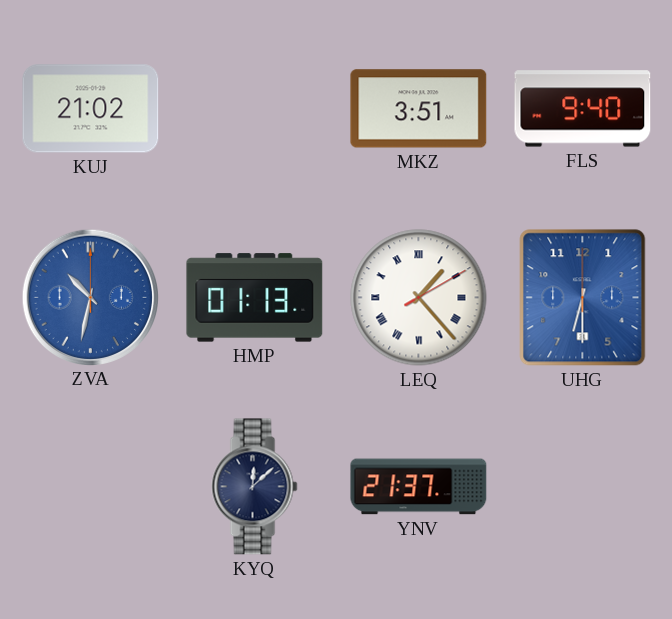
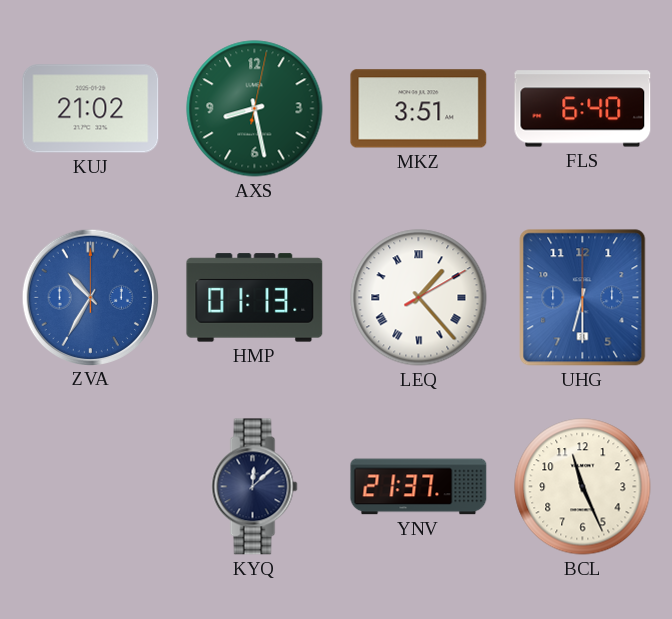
AXS: none -> 8:28 (255, 109)
FLS: 9:40 -> 6:40 (583, 109)
ZVA: 10:32 -> 10:35 (90, 297)
BCL: none -> 11:26 (583, 487)
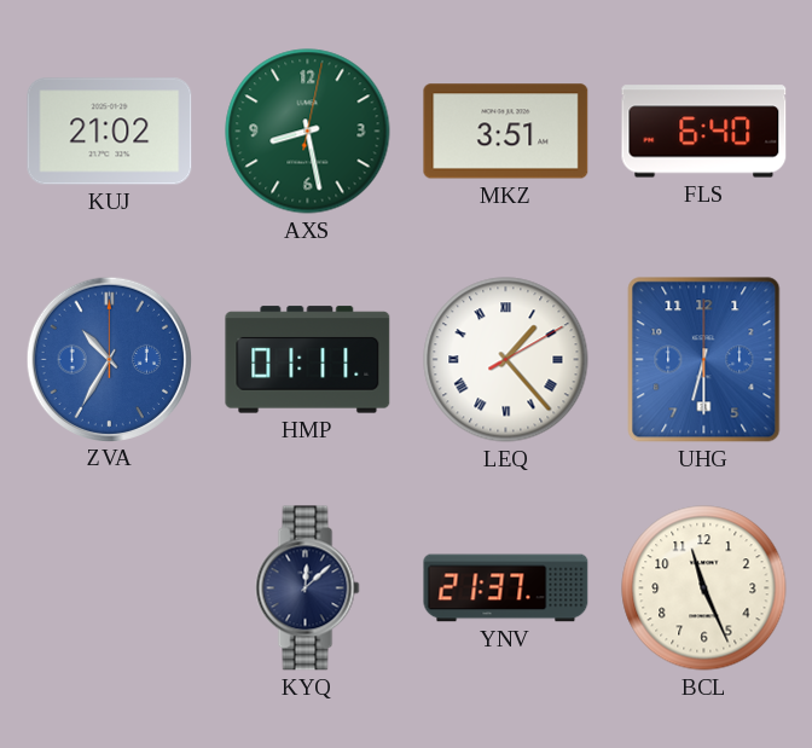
HMP: 01:13 -> 01:11 (308, 360)
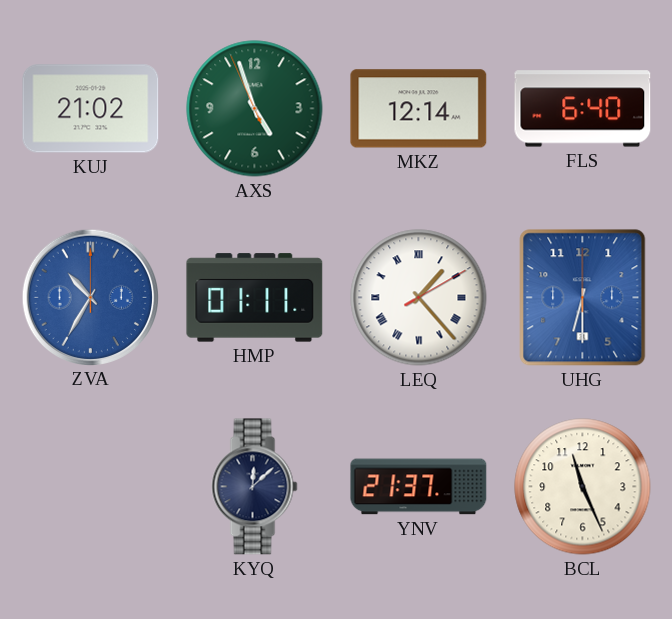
AXS: 8:28 -> 4:56 (255, 109)
MKZ: 3:51 -> 12:14 (419, 109)
